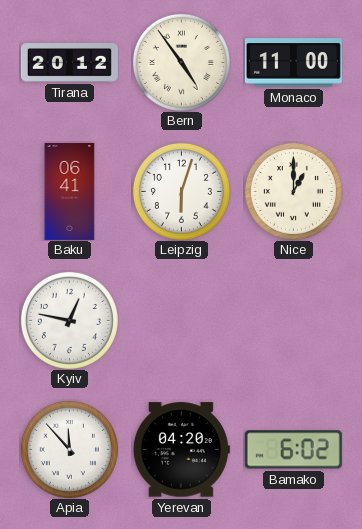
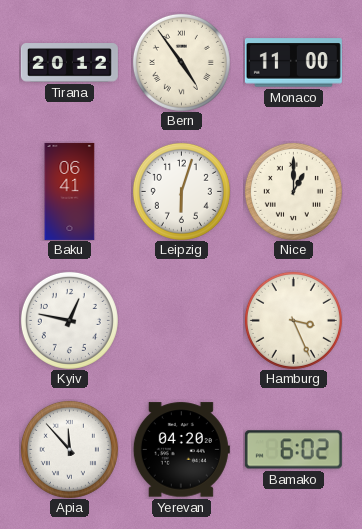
Hamburg: none -> 3:26 (293, 320)
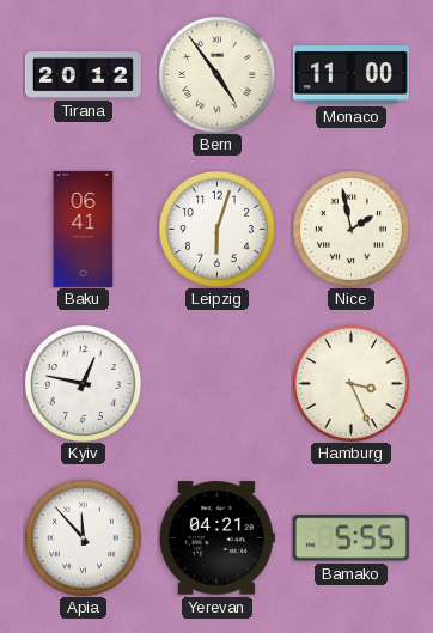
Nice: 1:00 -> 1:58 (350, 229)
Yerevan: 04:20 -> 04:21 (216, 538)
Bamako: 6:02 -> 5:55 (350, 538)
